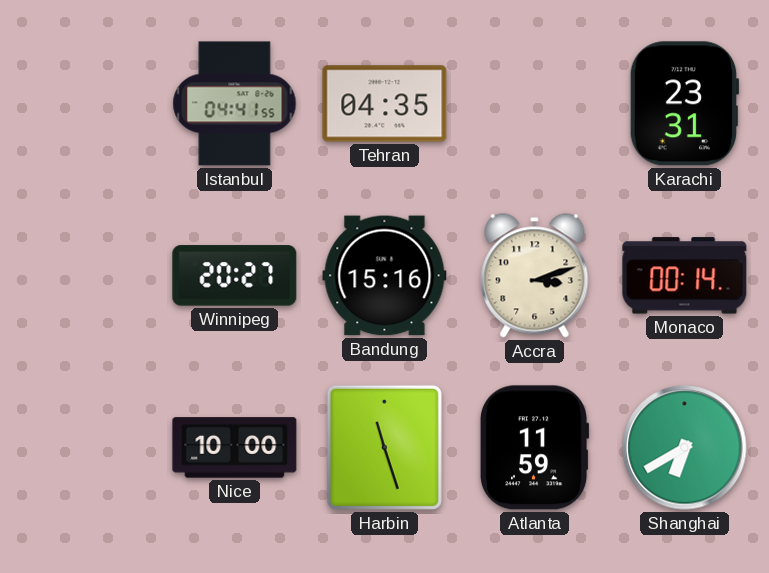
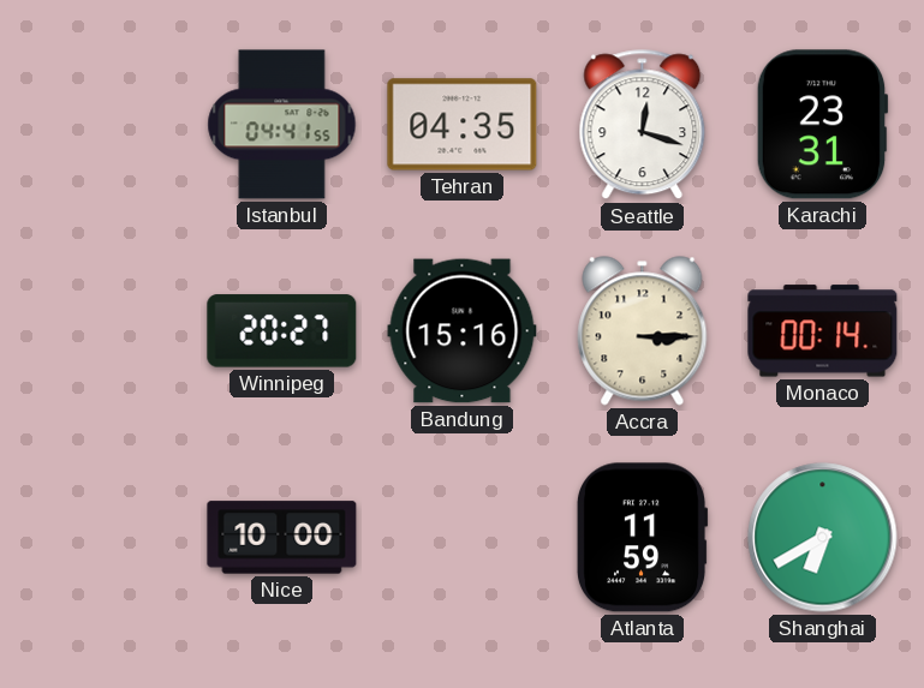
Seattle: none -> 12:18 (643, 125)
Accra: 3:12 -> 3:15 (643, 331)
Harbin: 11:27 -> none (384, 447)
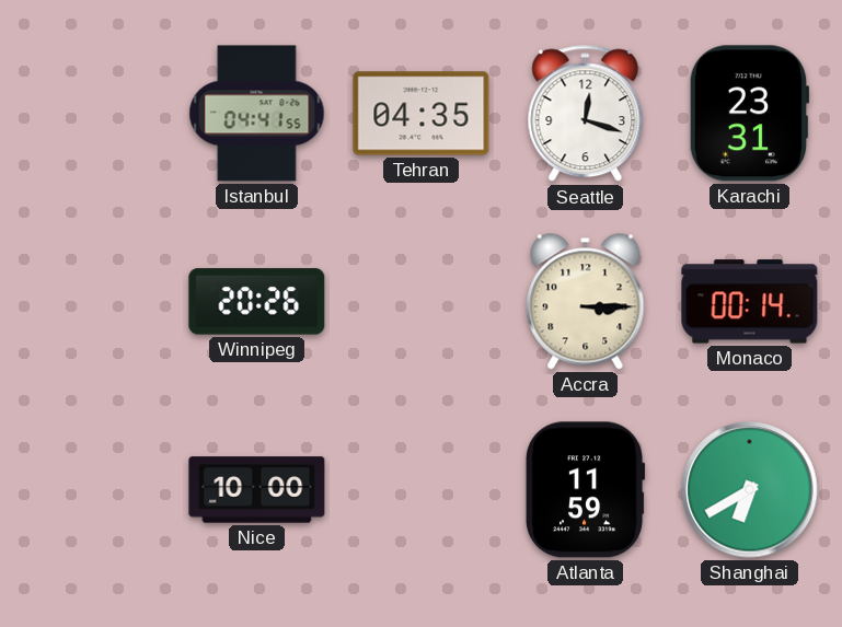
Winnipeg: 20:27 -> 20:26 (257, 302)
Bandung: 15:16 -> none (463, 331)
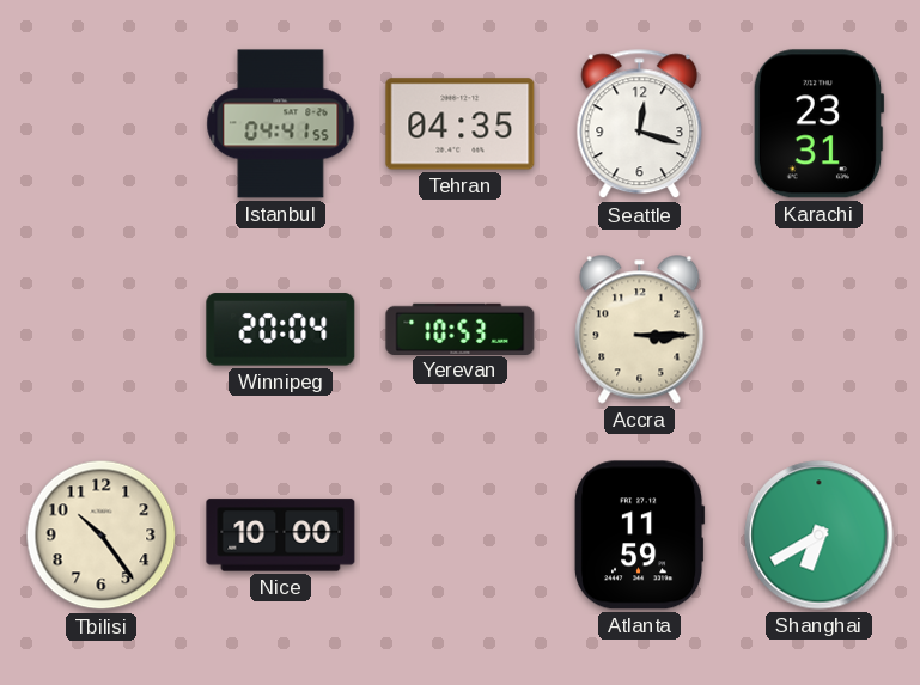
Winnipeg: 20:26 -> 20:04 (281, 330)
Yerevan: none -> 10:53 (461, 329)
Monaco: 00:14 -> none (750, 302)
Tbilisi: none -> 10:24 (102, 536)
